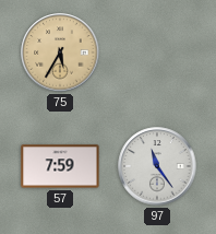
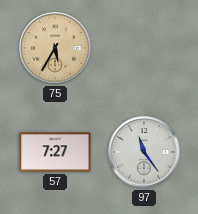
57: 7:59 -> 7:27 (55, 152)
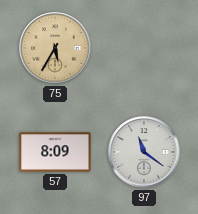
57: 7:27 -> 8:09 (55, 152)
97: 11:24 -> 11:21 (144, 152)
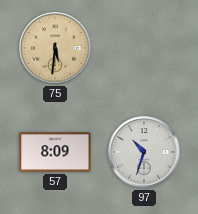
75: 5:35 -> 5:31 (55, 48)
97: 11:21 -> 10:33 (144, 152)
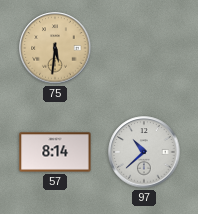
57: 8:09 -> 8:14 (55, 152)
97: 10:33 -> 10:38 (144, 152)
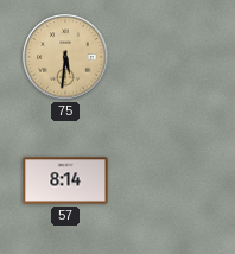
97: 10:38 -> none (144, 152)
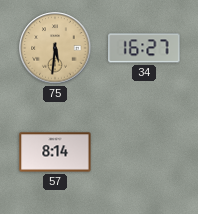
34: none -> 16:27 (144, 48)
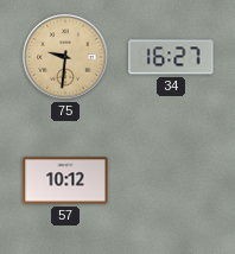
75: 5:31 -> 9:31 (65, 57)
57: 8:14 -> 10:12 (65, 180)
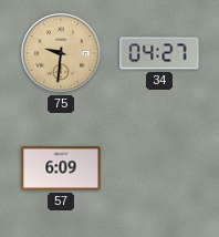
34: 16:27 -> 04:27 (159, 53)
57: 10:12 -> 6:09 (61, 168)
